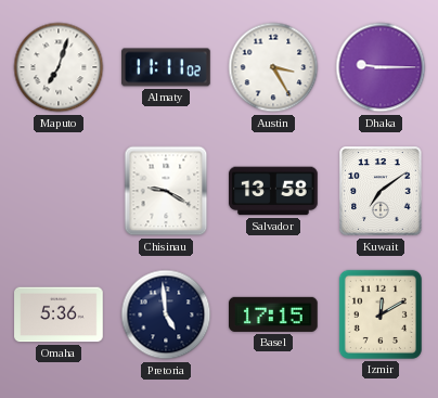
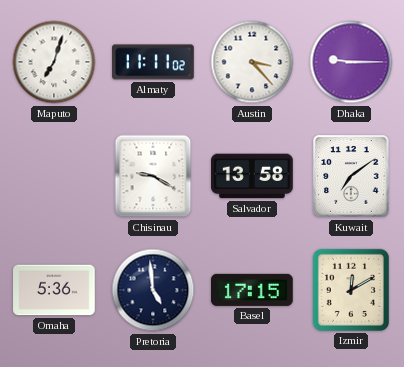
Austin: 3:25 -> 3:23 (252, 62)
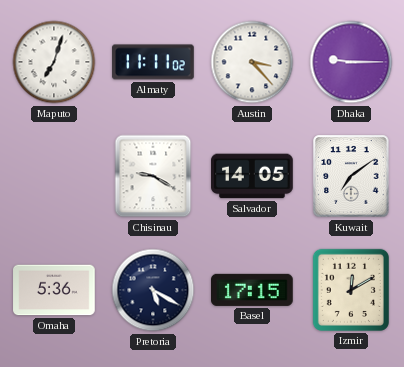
Salvador: 13:58 -> 14:05 (252, 176)
Pretoria: 4:59 -> 5:20 (153, 290)
